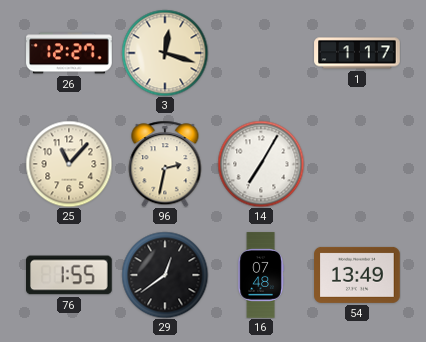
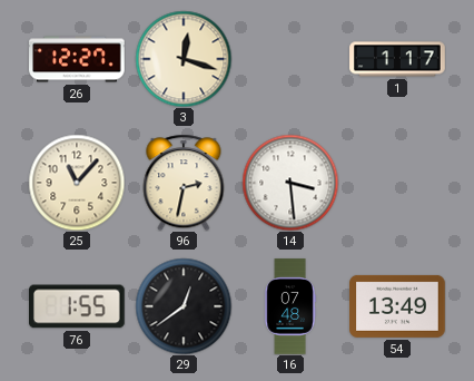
14: 7:05 -> 3:29 (290, 183)
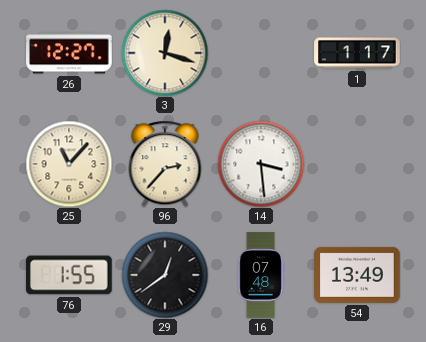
96: 2:32 -> 2:37 (165, 164)
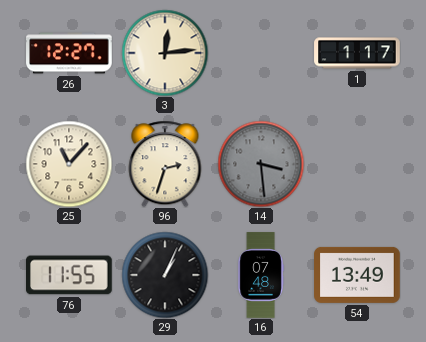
3: 12:18 -> 12:14 (165, 53)
96: 2:37 -> 2:33 (165, 164)
14 dial: white -> grey (261, 164)
76: 1:55 -> 11:55 (70, 275)
29: 12:39 -> 1:04 (165, 275)
